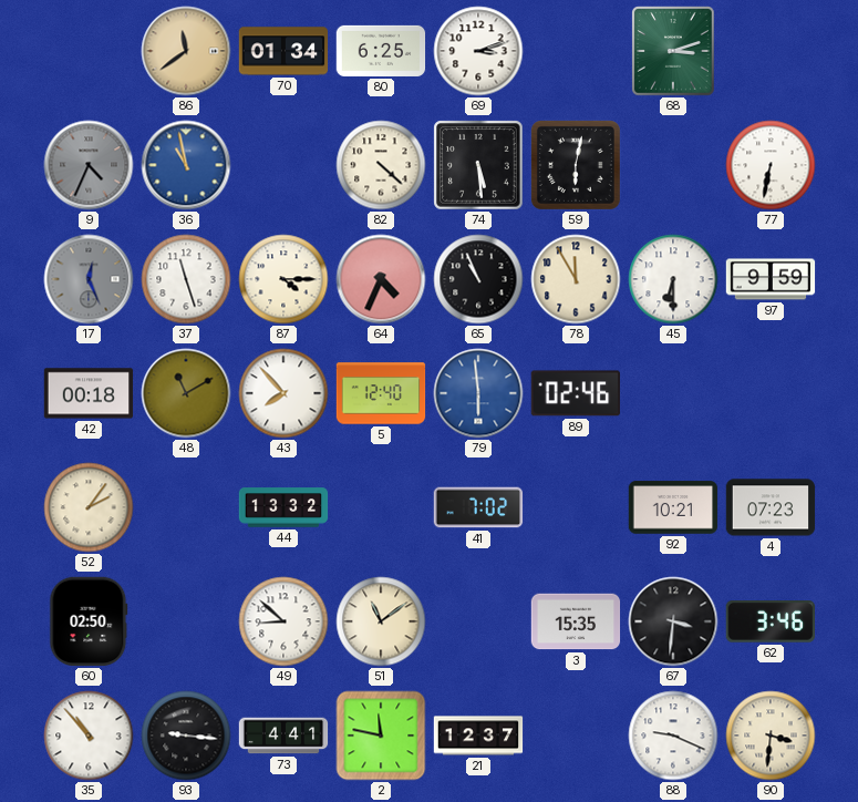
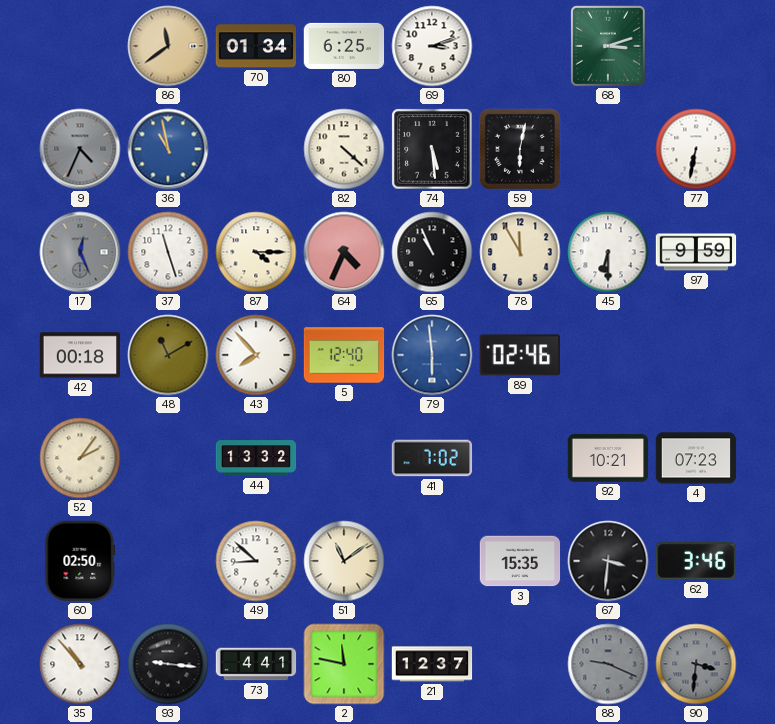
88 dial: white -> grey (608, 664)
90 dial: cream -> grey (696, 664)
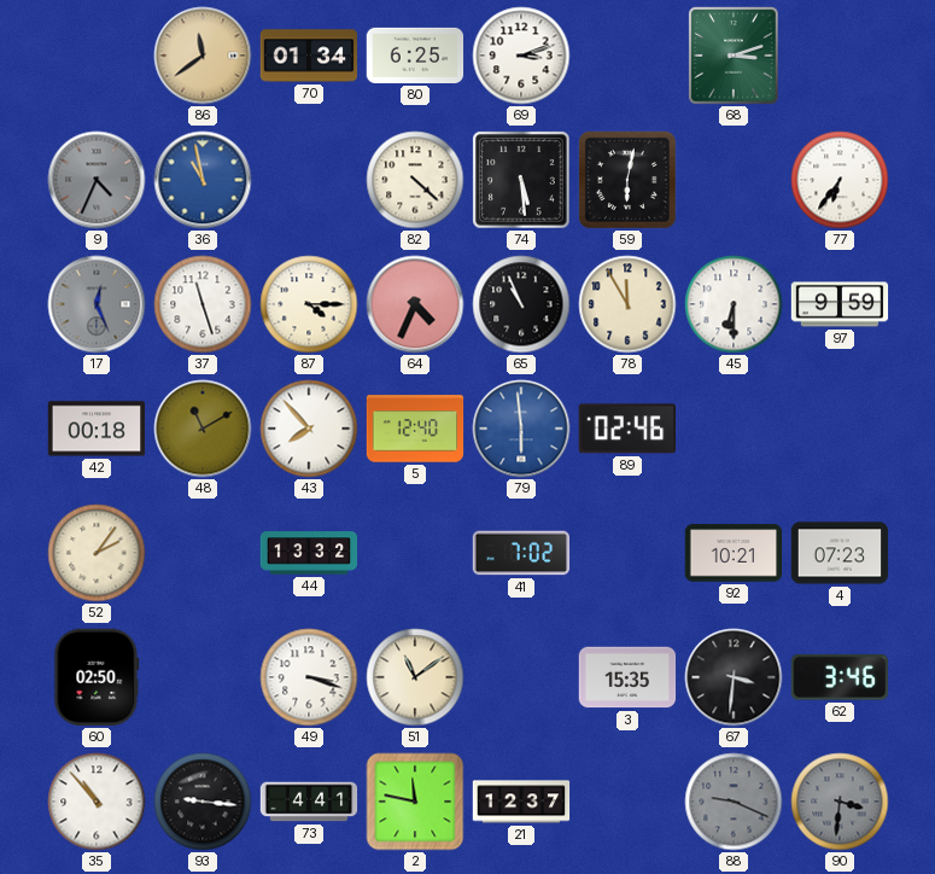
77: 6:32 -> 6:36 (840, 180)
49: 8:52 -> 3:18 (309, 677)
